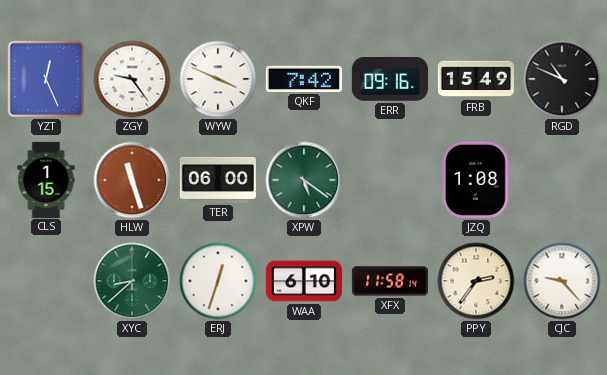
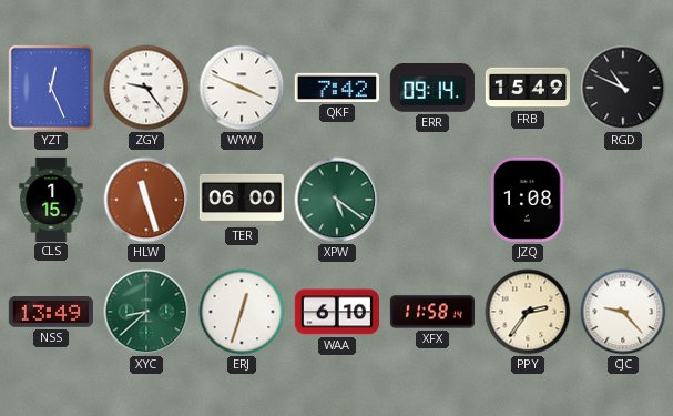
ERR: 09:16 -> 09:14 (432, 88)
NSS: none -> 13:49 (51, 313)
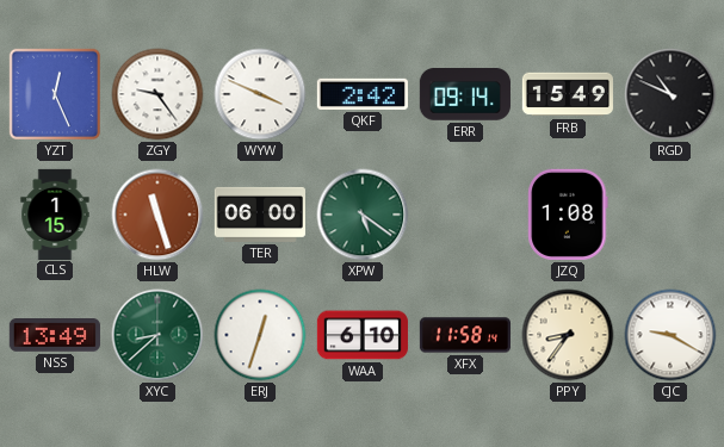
QKF: 7:42 -> 2:42 (363, 94)
PPY: 2:36 -> 8:36 (568, 335)
CJC: 9:23 -> 9:20 (670, 335)
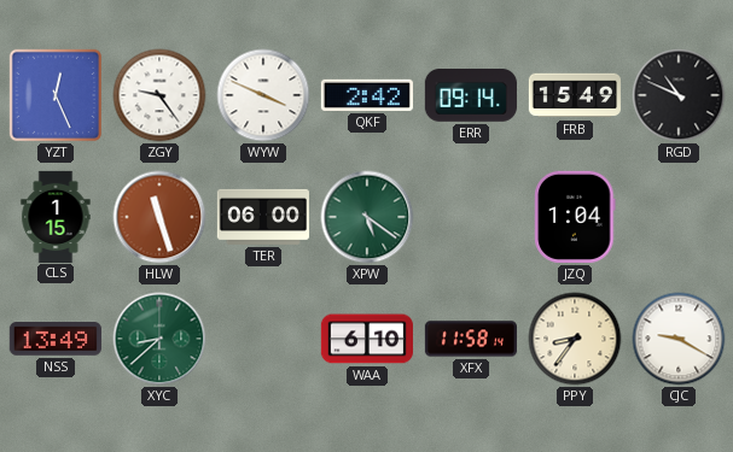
JZQ: 1:08 -> 1:04 (575, 217)
ERJ: 12:33 -> none (260, 335)
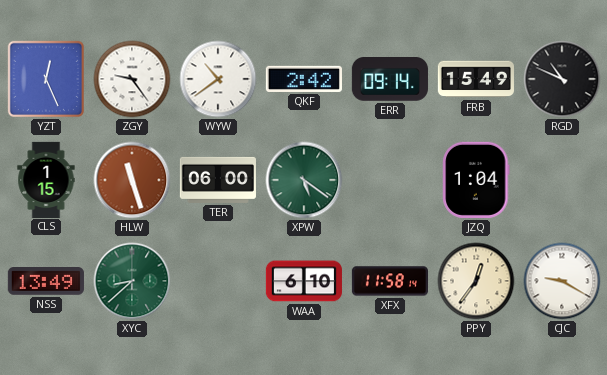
WYW: 3:49 -> 10:39 (218, 79)
PPY: 8:36 -> 12:36 (476, 281)
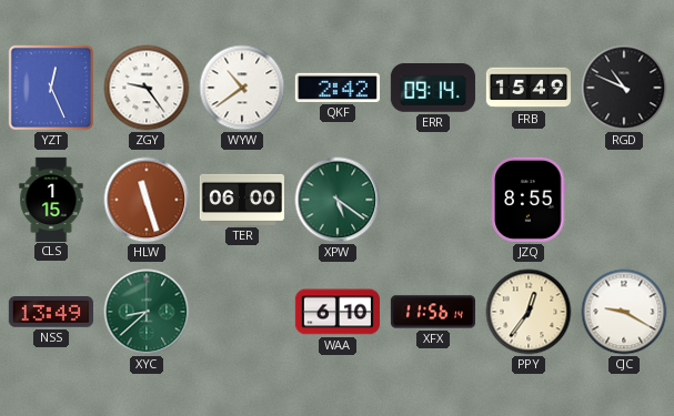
JZQ: 1:04 -> 8:55 (529, 200)
XFX: 11:58 -> 11:56 (432, 312)
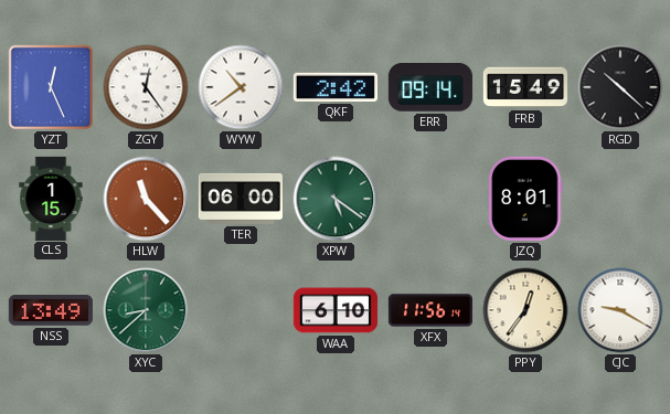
ZGY: 9:24 -> 12:24 (146, 87)
RGD: 10:49 -> 10:22 (620, 87)
HLW: 11:27 -> 11:23 (146, 199)
JZQ: 8:55 -> 8:01 (525, 199)
